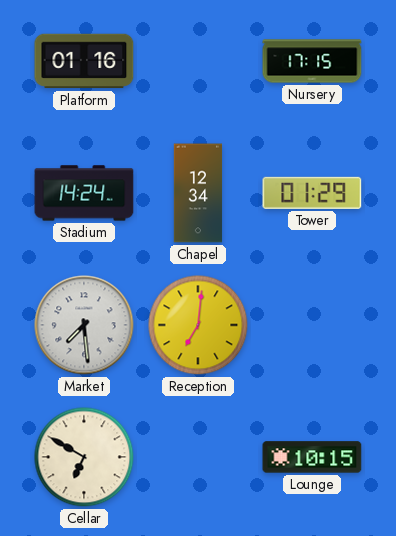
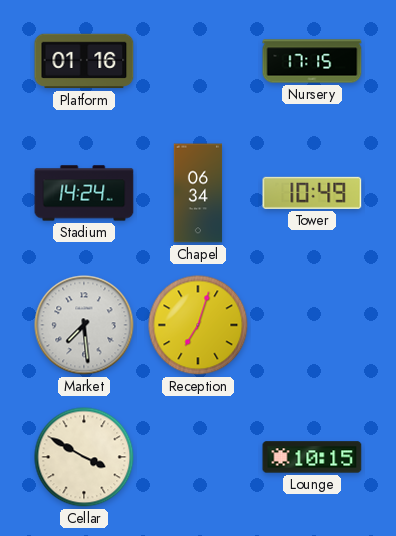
Chapel: 12:34 -> 06:34 (198, 193)
Tower: 01:29 -> 10:49 (312, 193)
Reception: 7:01 -> 7:03 (198, 325)
Cellar: 6:50 -> 3:50 (84, 457)
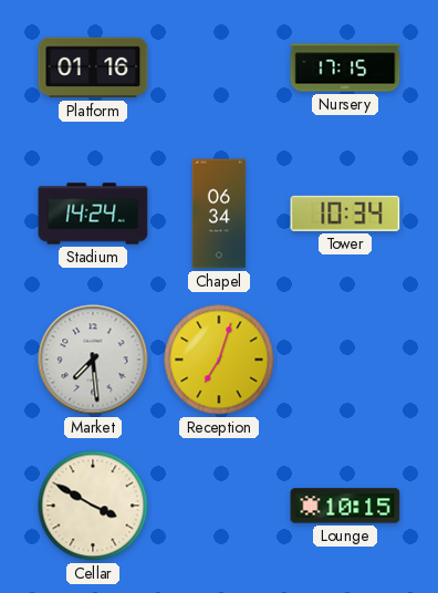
Tower: 10:49 -> 10:34 (345, 214)
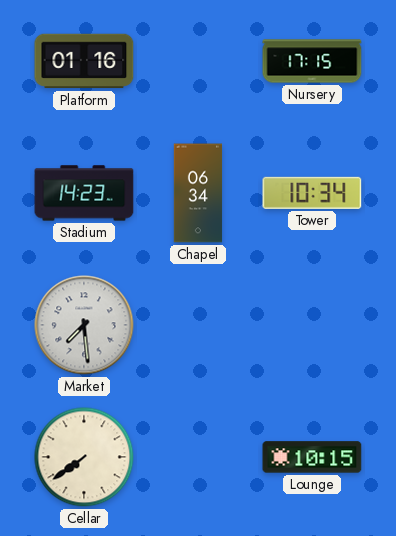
Stadium: 14:24 -> 14:23 (84, 193)
Reception: 7:03 -> none (219, 360)
Cellar: 3:50 -> 7:39 (84, 457)
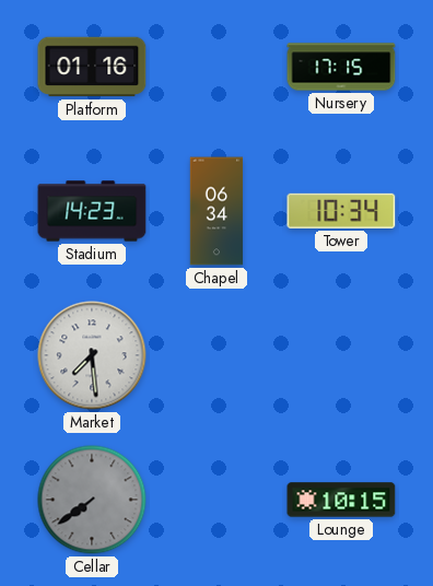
Cellar dial: cream -> grey (92, 500)
